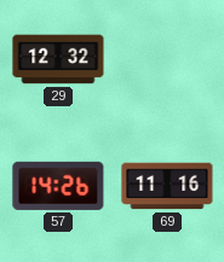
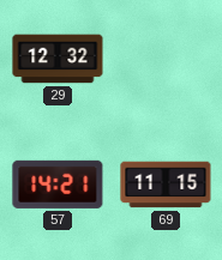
57: 14:26 -> 14:21 (58, 185)
69: 11:16 -> 11:15 (166, 185)
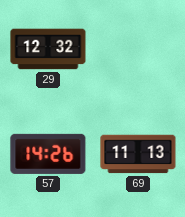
57: 14:21 -> 14:26 (48, 154)
69: 11:15 -> 11:13 (138, 154)
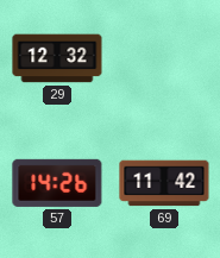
69: 11:13 -> 11:42 (164, 183)
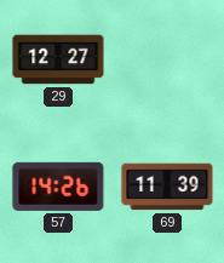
29: 12:32 -> 12:27 (58, 59)
69: 11:42 -> 11:39 (167, 187)
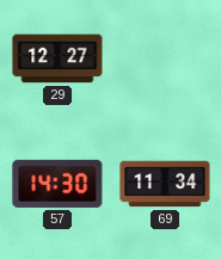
57: 14:26 -> 14:30 (57, 184)
69: 11:39 -> 11:34 (165, 184)
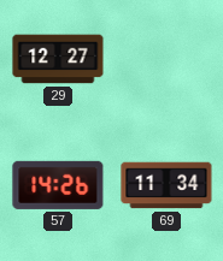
57: 14:30 -> 14:26 (58, 185)
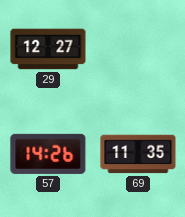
69: 11:34 -> 11:35 (138, 154)
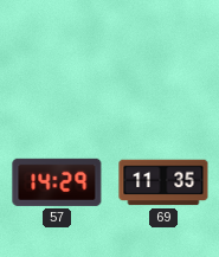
29: 12:27 -> none (48, 49)
57: 14:26 -> 14:29 (57, 182)
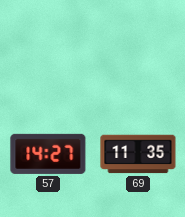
57: 14:29 -> 14:27 (48, 154)
